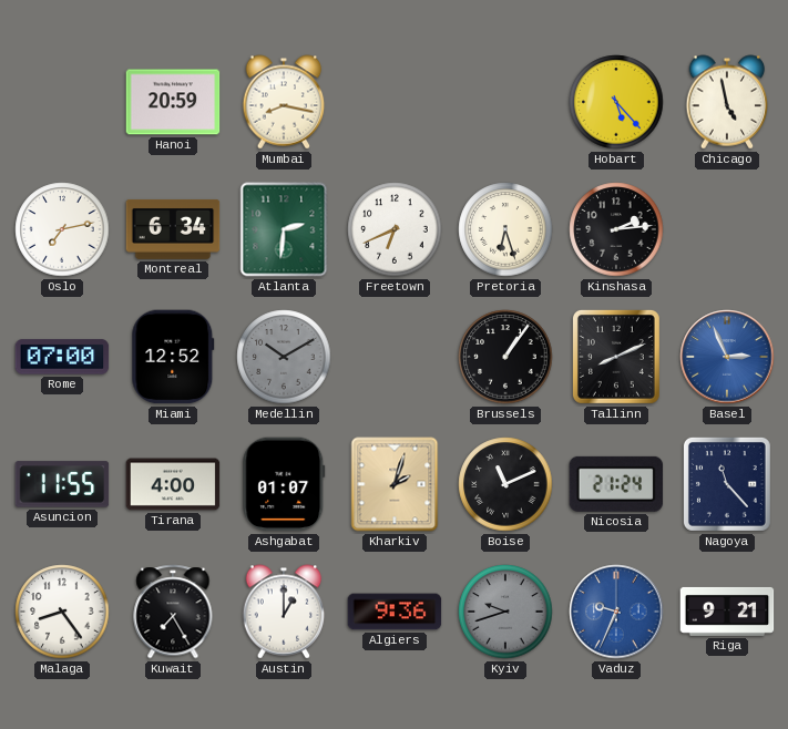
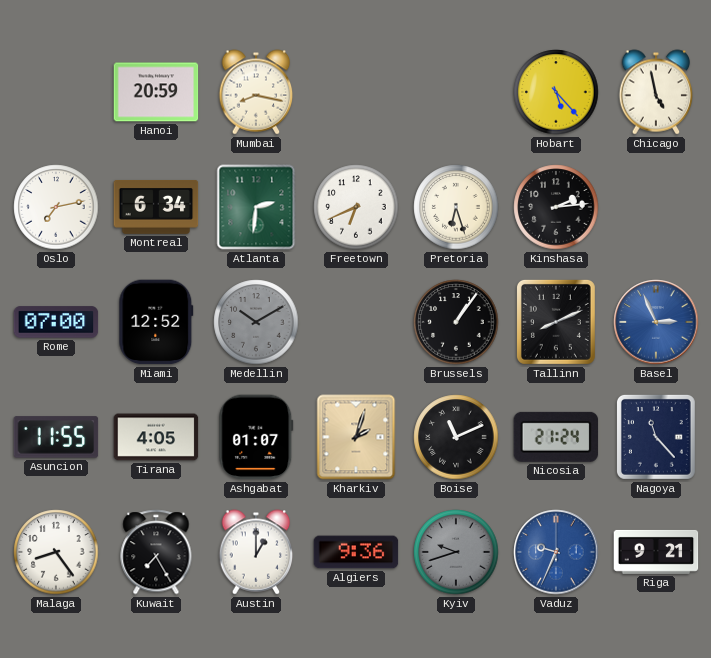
Tirana: 4:00 -> 4:05 (156, 437)
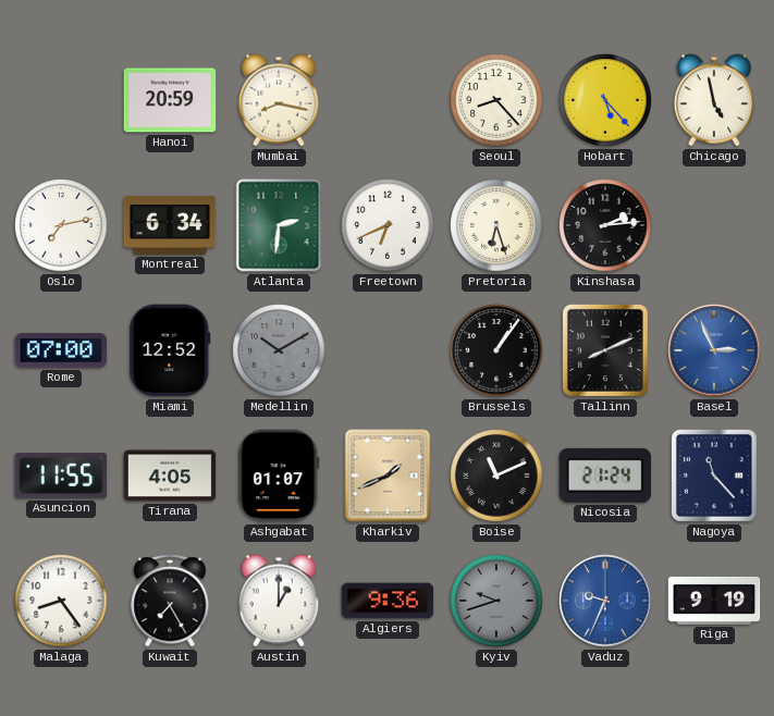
Seoul: none -> 8:23 (496, 100)
Kharkiv: 2:03 -> 1:41 (388, 476)
Riga: 9:21 -> 9:19 (714, 601)
